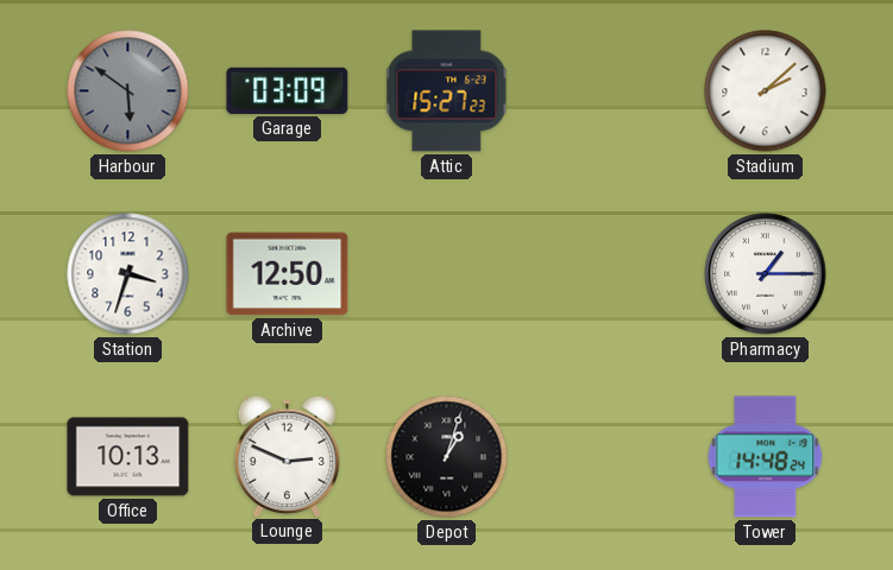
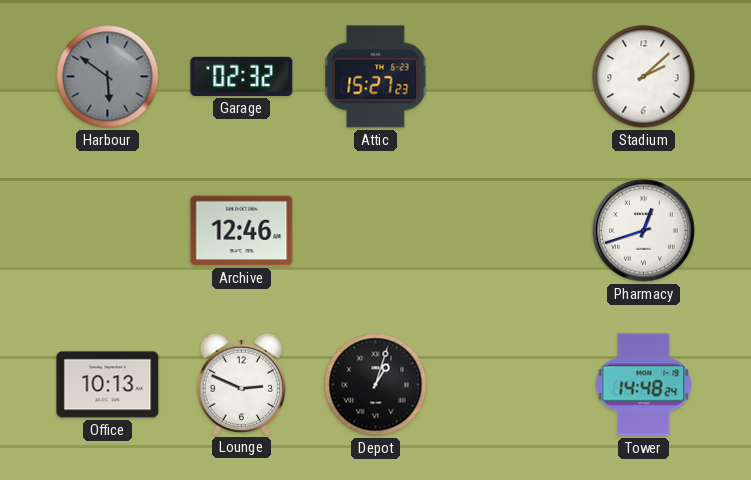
Garage: 03:09 -> 02:32 (242, 76)
Station: 3:33 -> none (128, 274)
Archive: 12:50 -> 12:46 (242, 231)
Pharmacy: 1:15 -> 12:42 (644, 231)
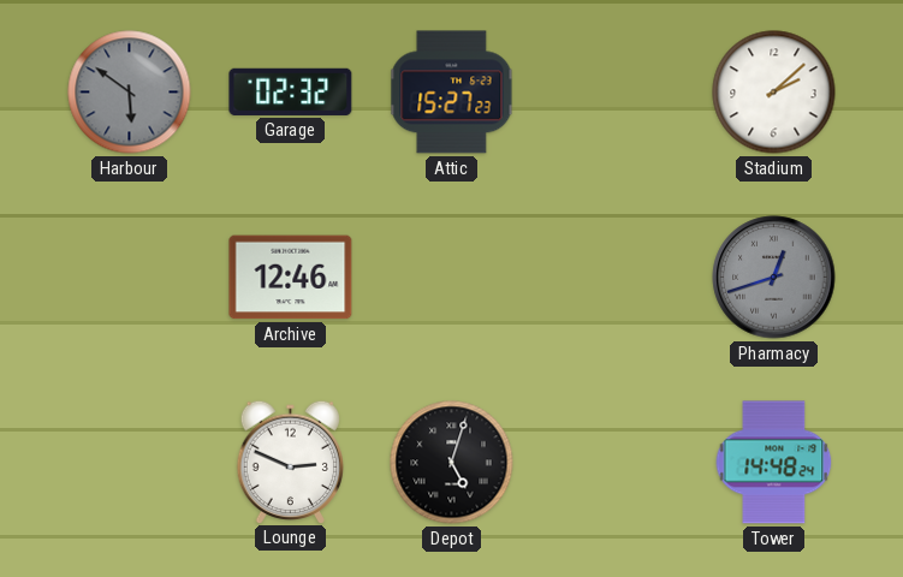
Pharmacy dial: white -> grey (774, 278)
Office: 10:13 -> none (108, 385)
Depot: 1:03 -> 5:03 (452, 463)
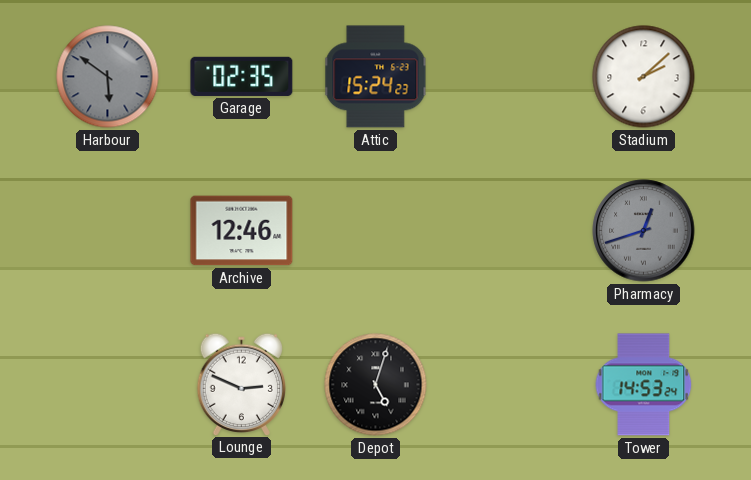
Garage: 02:32 -> 02:35 (242, 76)
Attic: 15:27 -> 15:24 (376, 77)
Tower: 14:48 -> 14:53 (644, 385)
